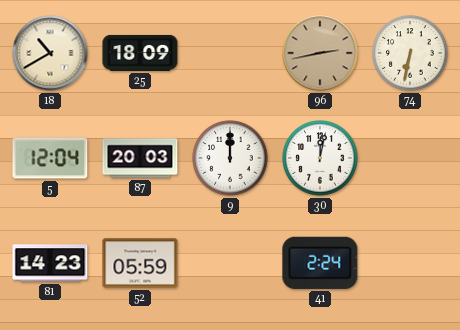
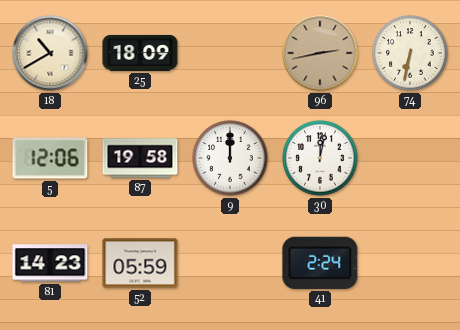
5: 12:04 -> 12:06 (50, 158)
87: 20:03 -> 19:58 (140, 158)
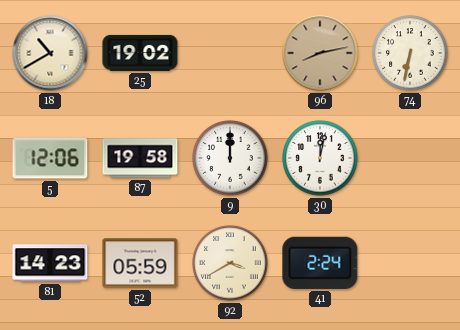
25: 18:09 -> 19:02 (140, 53)
96: 2:43 -> 8:13 (320, 53)
92: none -> 3:40 (230, 263)
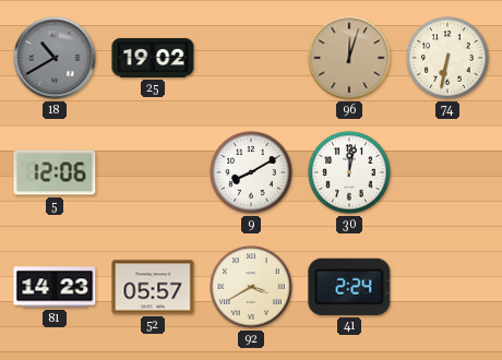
18 dial: cream -> grey (55, 58)
96: 8:13 -> 12:03 (349, 58)
87: 19:58 -> none (140, 158)
9: 12:00 -> 8:10 (251, 172)
52: 05:59 -> 05:57 (153, 287)
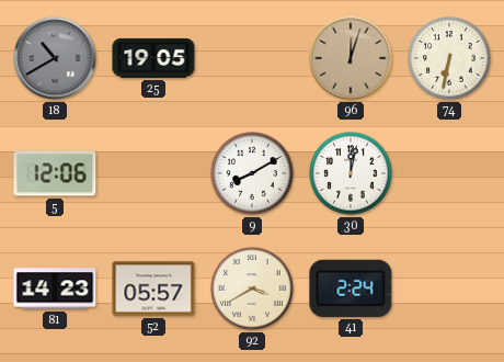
25: 19:02 -> 19:05 (153, 58)
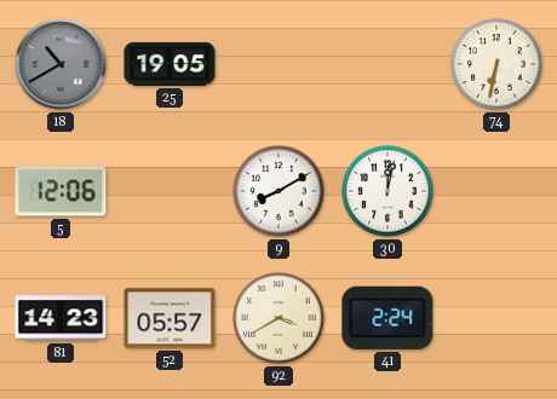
96: 12:03 -> none (351, 58)
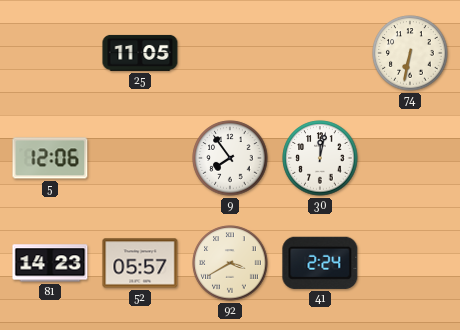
18: 10:40 -> none (61, 64)
25: 19:05 -> 11:05 (140, 53)
9: 8:10 -> 7:54 (230, 158)
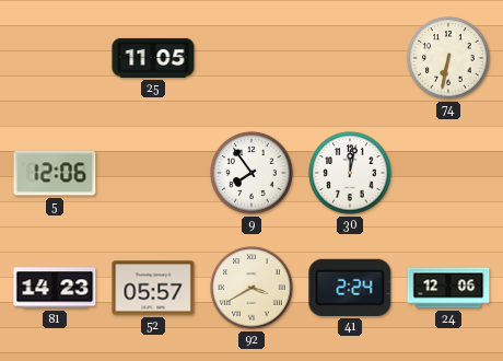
24: none -> 12:06 (448, 288)
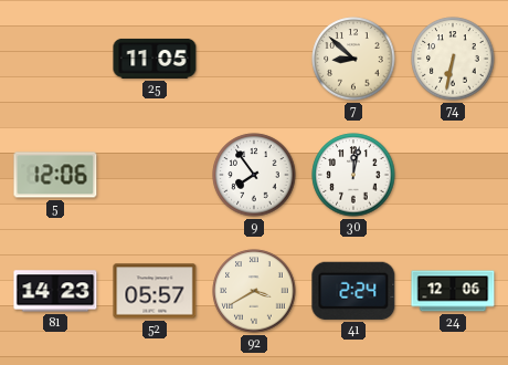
7: none -> 8:52 (353, 59)
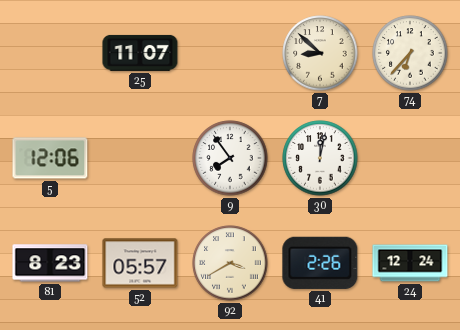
25: 11:05 -> 11:07 (140, 53)
74: 6:32 -> 6:37 (410, 53)
81: 14:23 -> 8:23 (50, 263)
41: 2:24 -> 2:26 (320, 263)
24: 12:06 -> 12:24 (410, 263)
